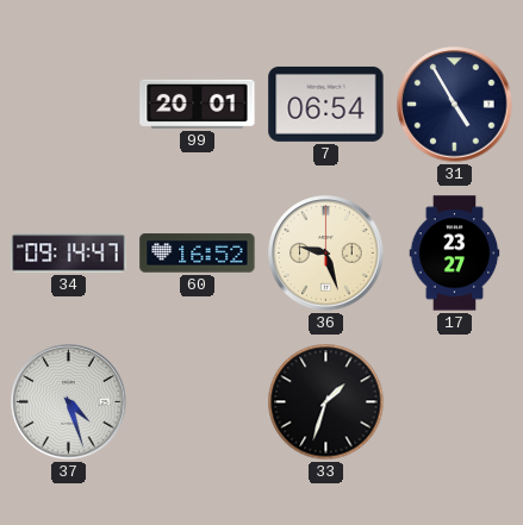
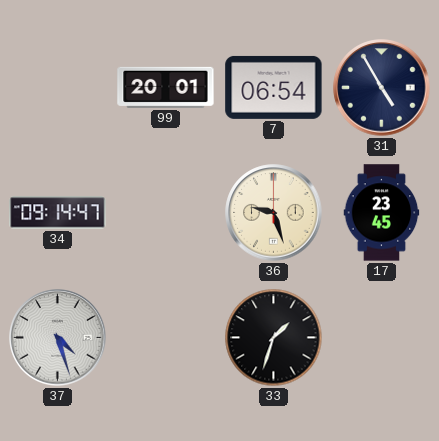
60: 16:52 -> none (198, 254)
17: 23:27 -> 23:45 (382, 213)
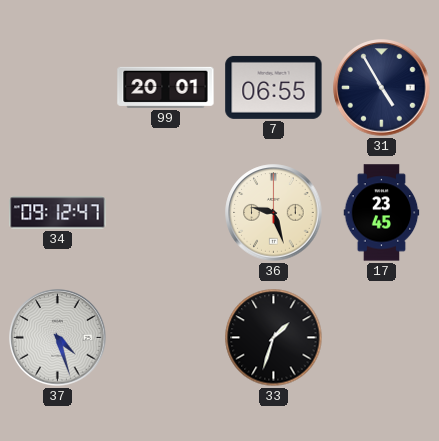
7: 06:54 -> 06:55 (274, 87)
34: 09:14 -> 09:12 (58, 213)
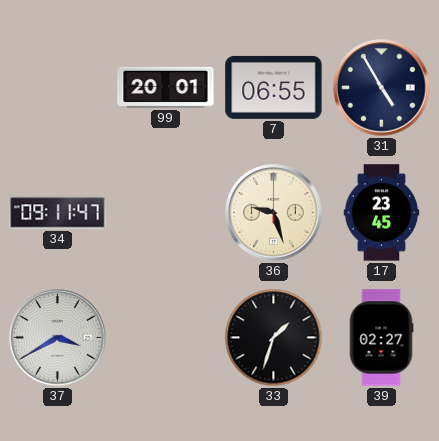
34: 09:12 -> 09:11 (58, 213)
37: 4:27 -> 3:40 (58, 338)
39: none -> 02:27 (381, 338)
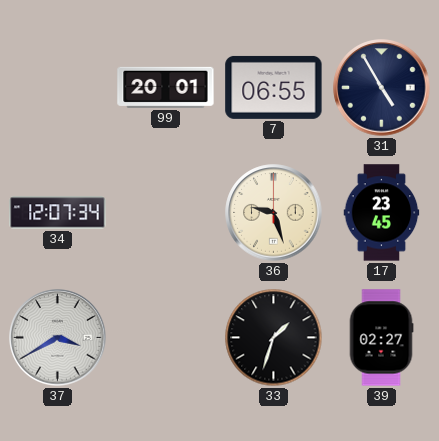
34: 09:11 -> 12:07 (58, 213)
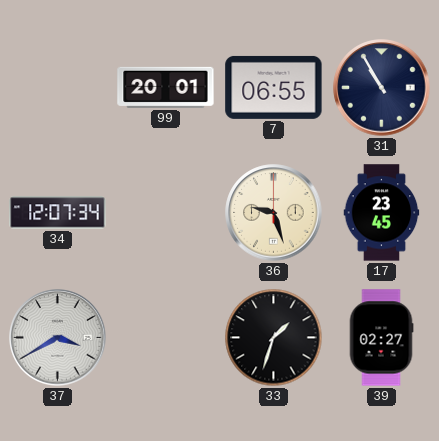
31: 4:55 -> 10:55 (382, 88)
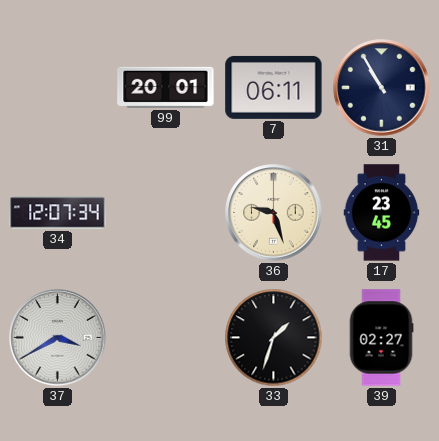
7: 06:55 -> 06:11 (274, 87)
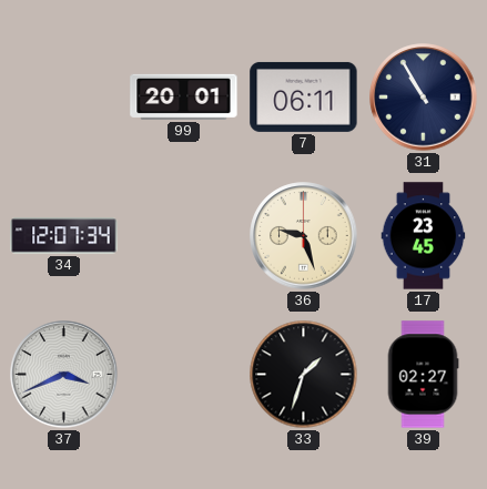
37: 3:40 -> 3:41 (64, 375)
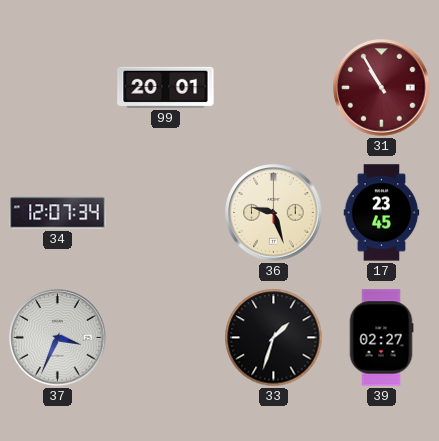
7: 06:11 -> none (304, 96)
31 dial: navy -> burgundy (382, 88)
37: 3:41 -> 3:34 (58, 338)
